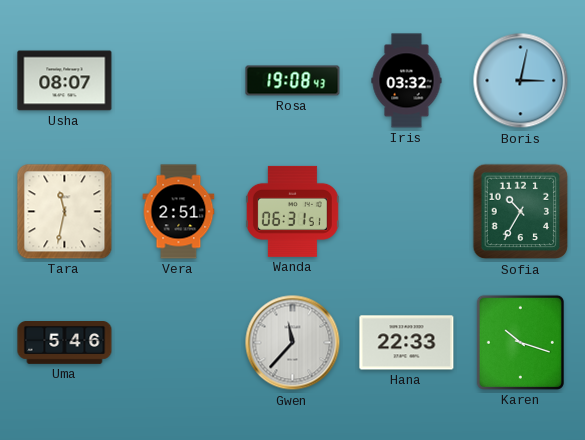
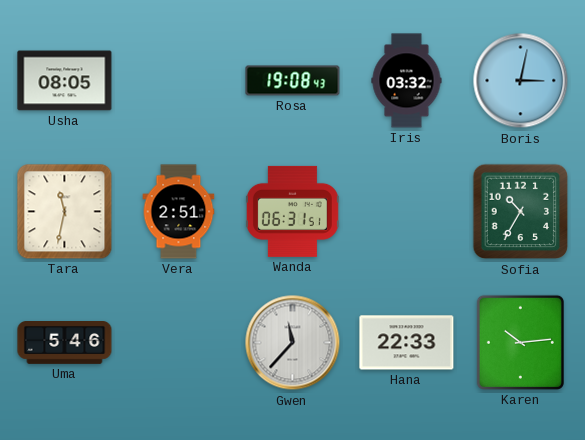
Usha: 08:07 -> 08:05 (65, 81)
Karen: 10:18 -> 10:14 (520, 342)
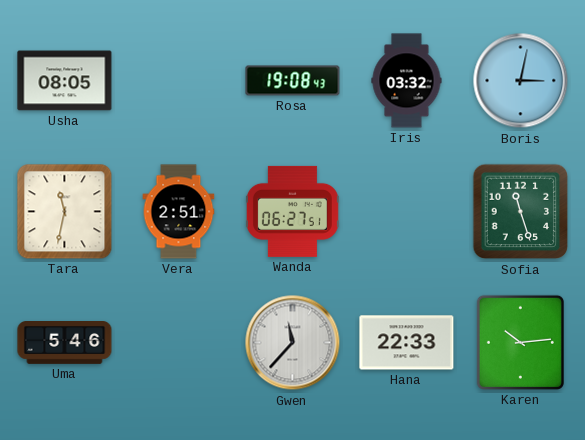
Wanda: 06:31 -> 06:27 (292, 211)
Sofia: 10:35 -> 11:27 (521, 212)
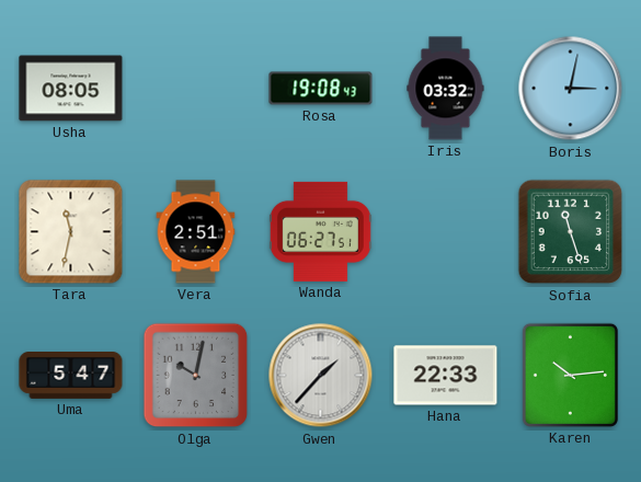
Uma: 5:46 -> 5:47 (71, 376)
Olga: none -> 10:02 (196, 376)
Gwen: 11:37 -> 1:37 (321, 376)
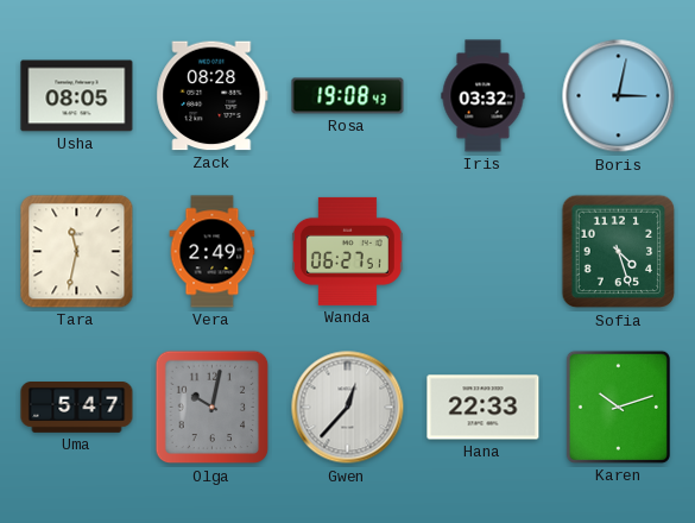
Zack: none -> 08:28 (213, 96)
Vera: 2:51 -> 2:49 (213, 252)
Sofia: 11:27 -> 4:27 (619, 252)
Gwen: 1:37 -> 12:37 (348, 408)
Karen: 10:14 -> 10:12 (618, 407)
